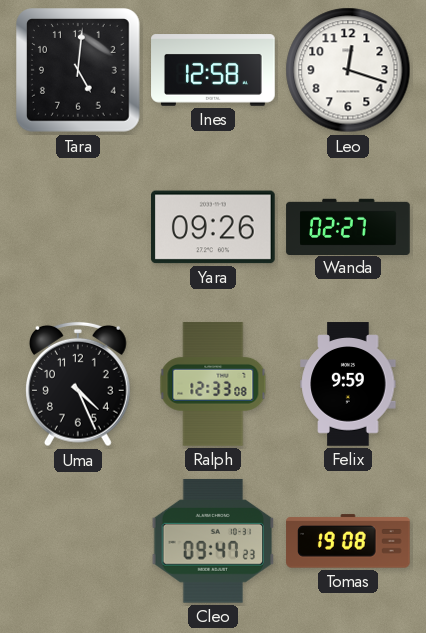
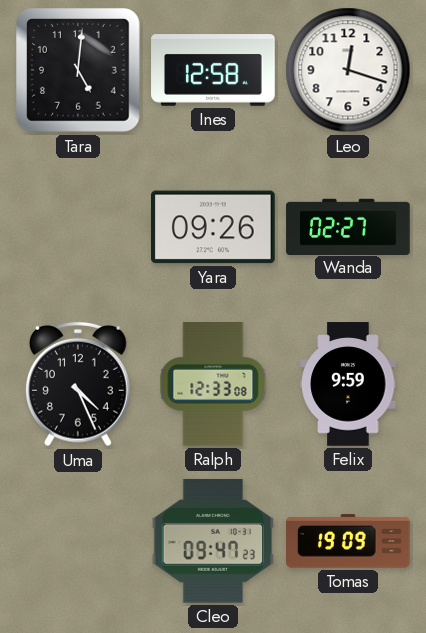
Tomas: 19:08 -> 19:09 (348, 541)
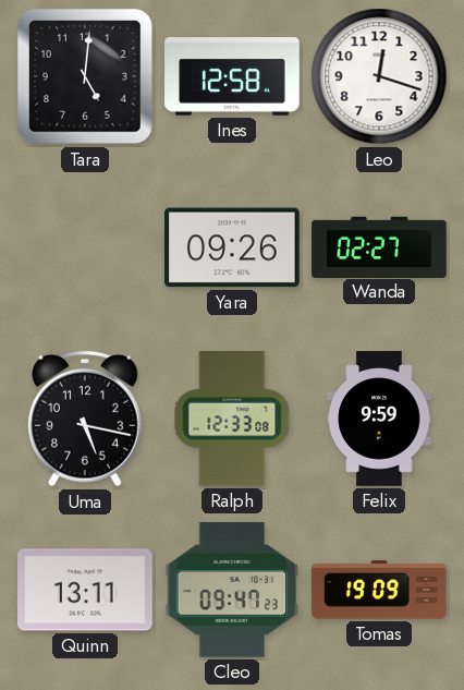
Uma: 4:26 -> 5:17 (86, 419)
Quinn: none -> 13:11 (86, 590)
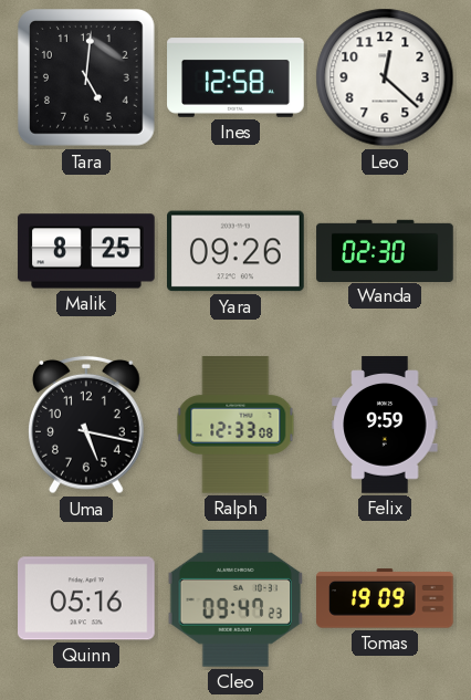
Leo: 12:18 -> 12:22 (385, 77)
Malik: none -> 8:25 (86, 251)
Wanda: 02:27 -> 02:30 (385, 250)
Quinn: 13:11 -> 05:16 (87, 598)
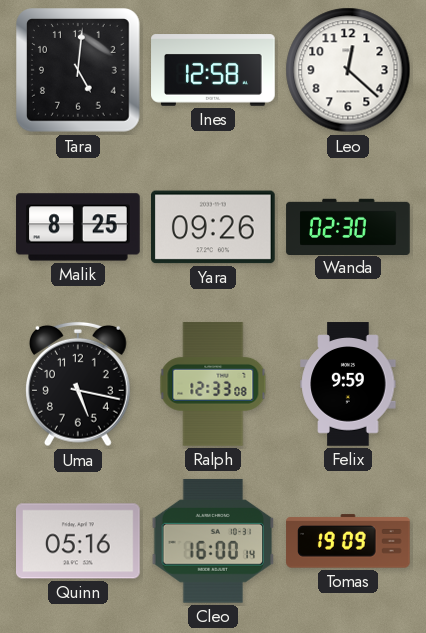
Cleo: 09:47 -> 16:00 (213, 541)
